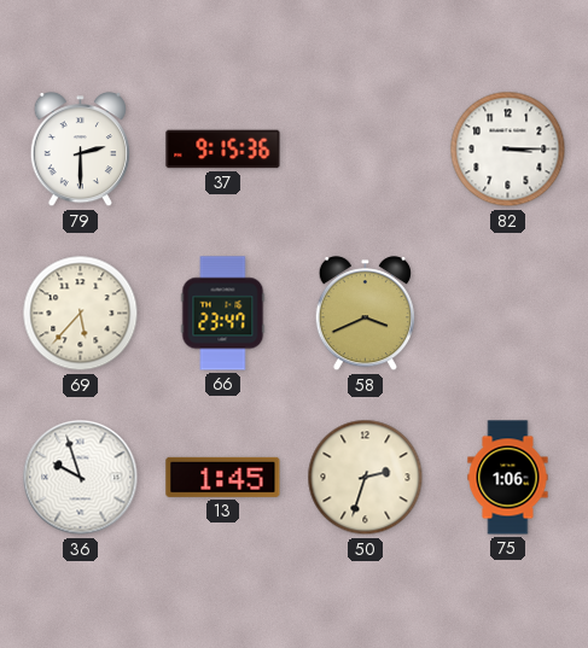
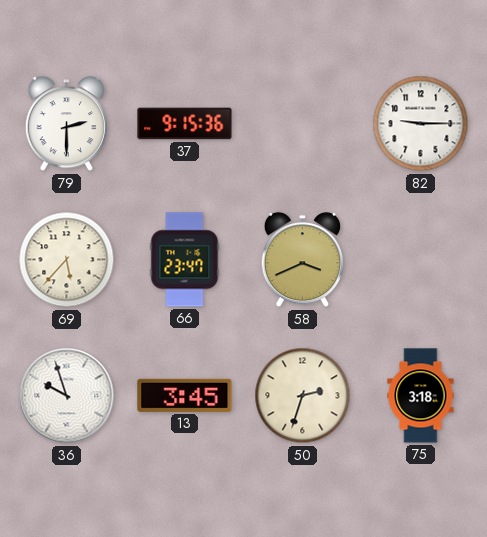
82: 3:15 -> 9:15 (421, 124)
13: 1:45 -> 3:45 (185, 395)
75: 1:06 -> 3:18 (421, 396)
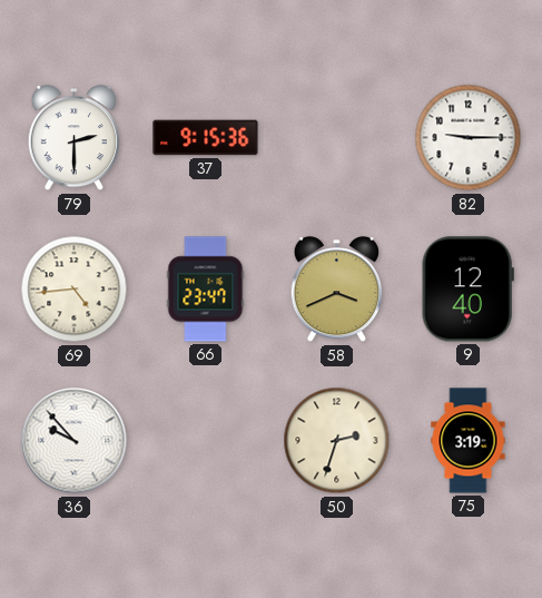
69: 5:37 -> 4:44 (75, 290)
9: none -> 12:40 (467, 290)
36: 9:57 -> 9:53 (75, 441)
13: 3:45 -> none (185, 395)
75: 3:18 -> 3:19 (469, 441)
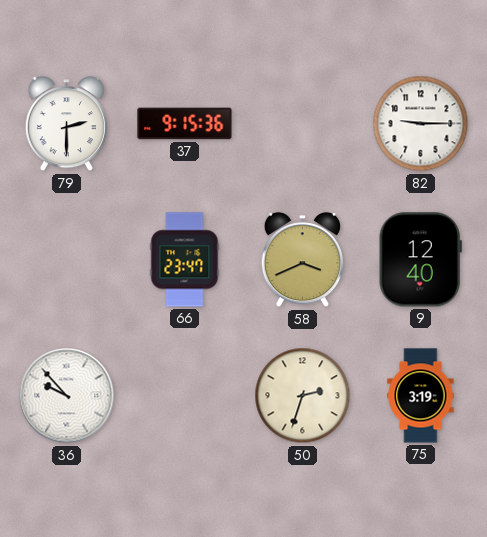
69: 4:44 -> none (75, 290)
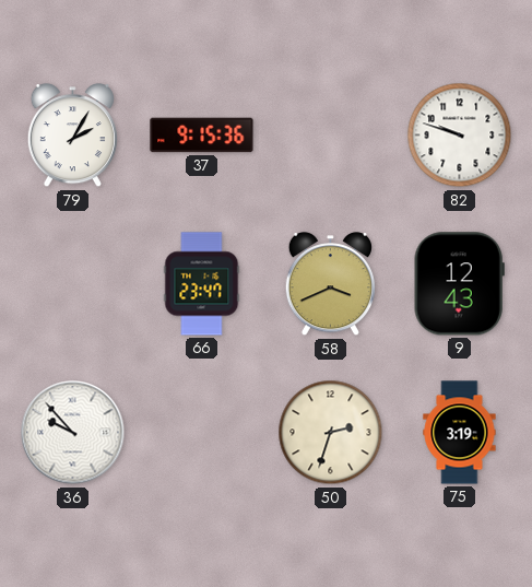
79: 2:30 -> 2:05 (72, 136)
82: 9:15 -> 9:48 (460, 136)
9: 12:40 -> 12:43 (459, 284)
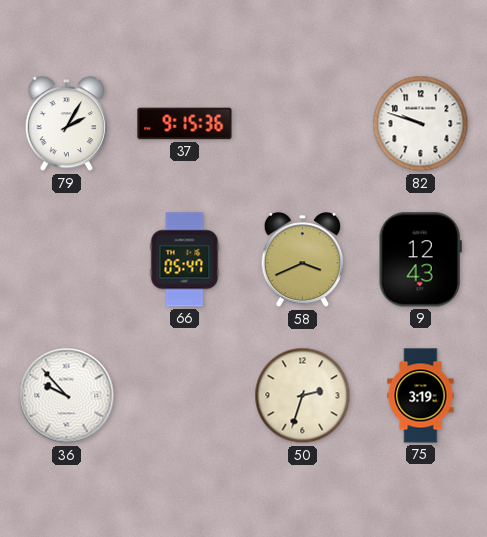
66: 23:47 -> 05:47 (185, 260)
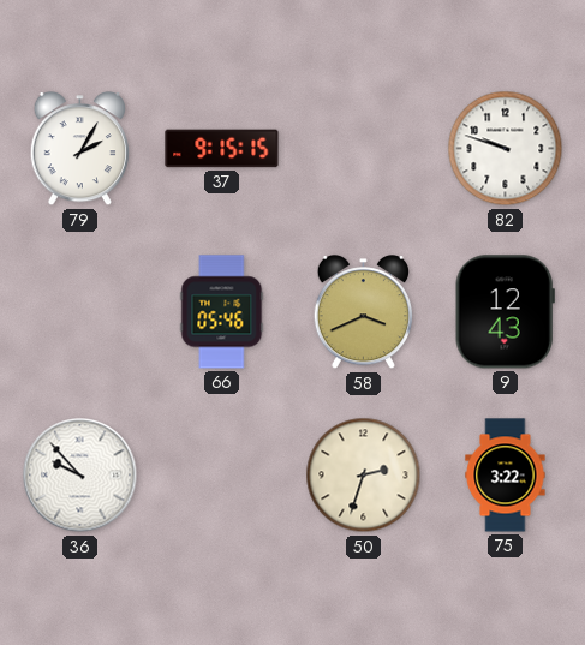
37: 9:15:36 -> 9:15:15 (222, 149)
66: 05:47 -> 05:46 (222, 312)
75: 3:19 -> 3:22 (506, 476)
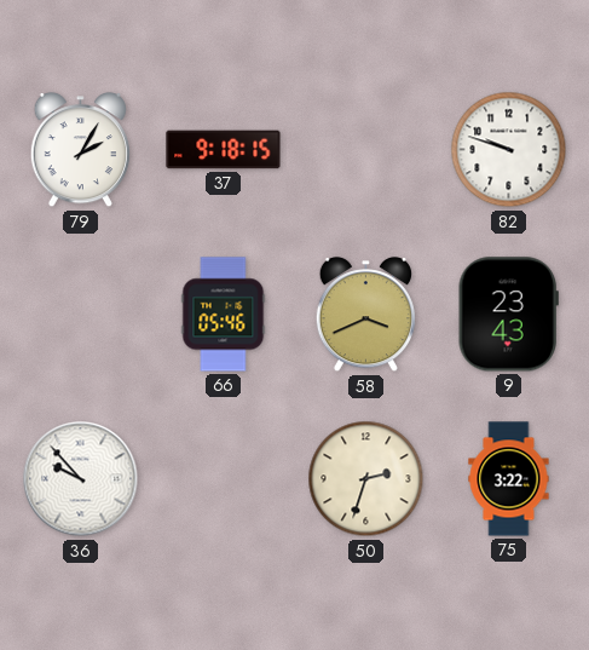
37: 9:15 -> 9:18 (224, 150)
9: 12:43 -> 23:43 (508, 315)
